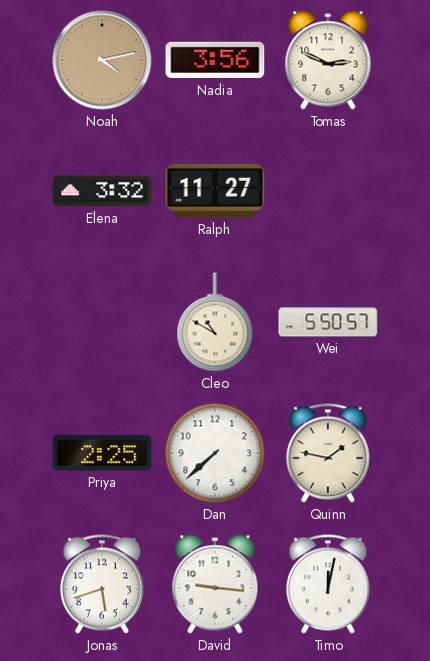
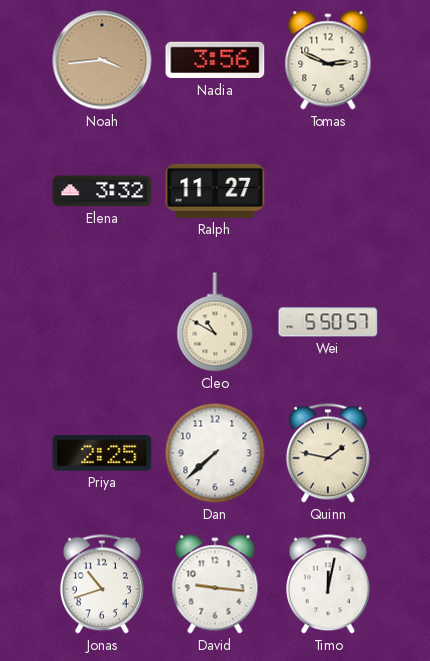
Noah: 4:13 -> 3:44 (102, 60)
Jonas: 5:42 -> 10:42 (102, 584)
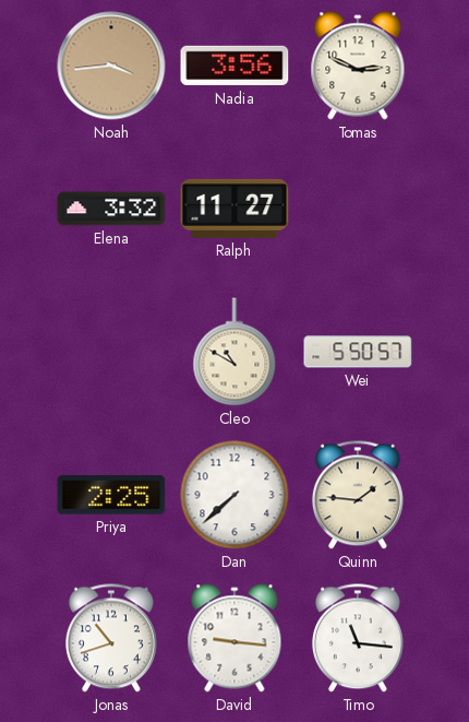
Quinn: 1:47 -> 1:46 (358, 495)
Timo: 12:02 -> 11:16 (358, 638)
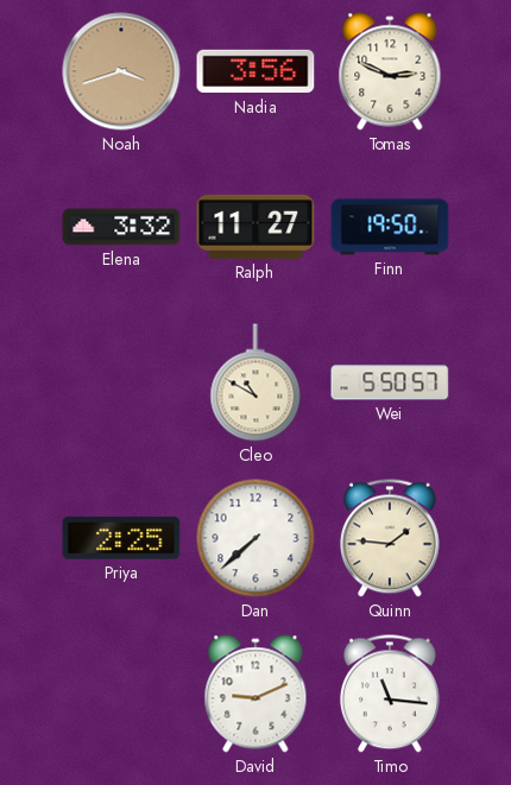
Noah: 3:44 -> 3:42 (121, 71)
Finn: none -> 19:50 (390, 227)
Jonas: 10:42 -> none (111, 638)
David: 9:16 -> 9:11 (255, 694)
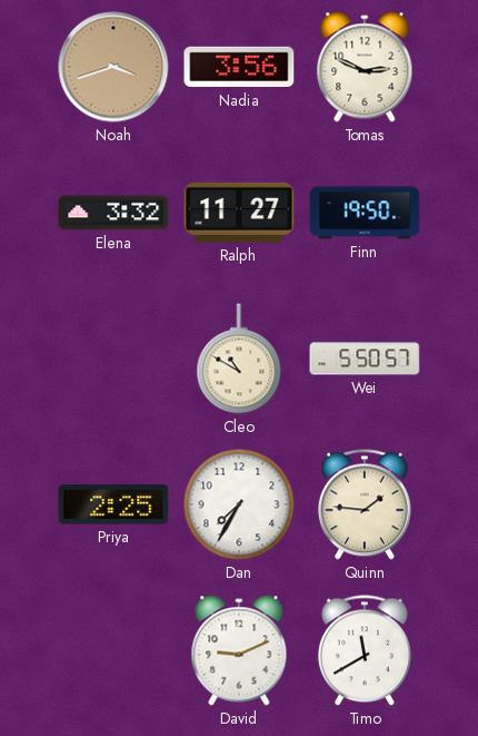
Dan: 7:38 -> 7:35 (239, 504)
Timo: 11:16 -> 11:40 (365, 650)
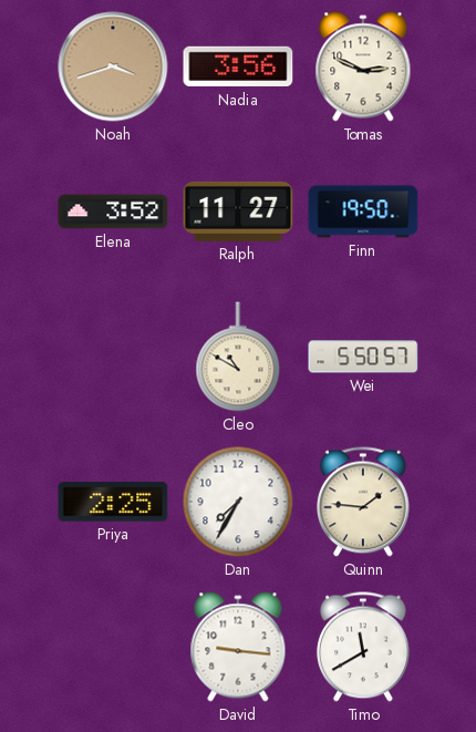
Elena: 3:32 -> 3:52 (113, 212)
David: 9:11 -> 9:16 (238, 647)
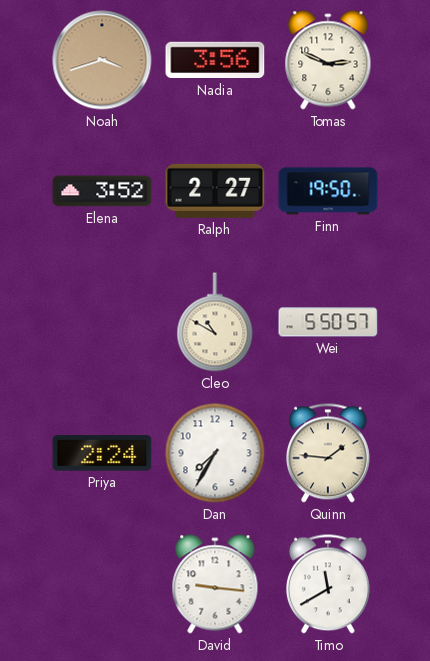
Ralph: 11:27 -> 2:27 (215, 191)
Priya: 2:25 -> 2:24 (102, 453)
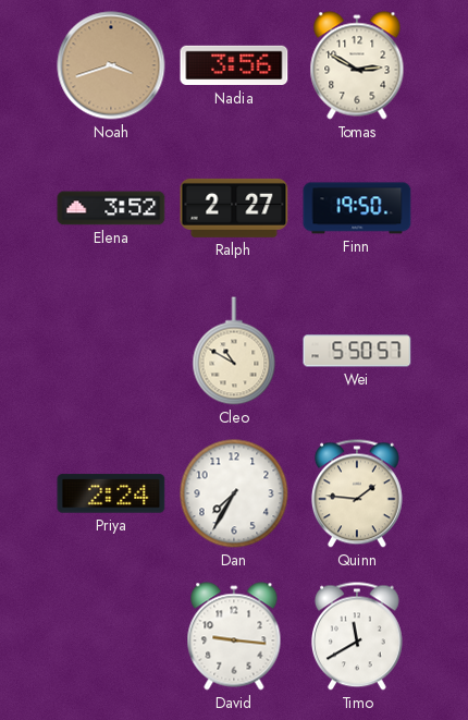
Tomas: 2:49 -> 2:50 (357, 65)
